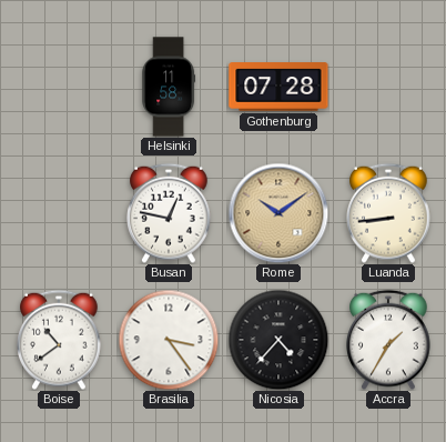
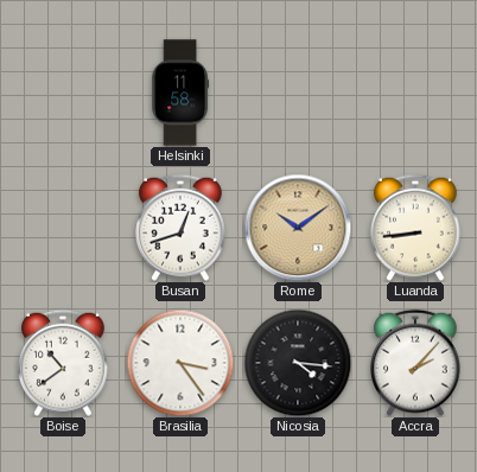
Gothenburg: 07:28 -> none (278, 87)
Busan: 12:47 -> 12:42 (182, 228)
Nicosia: 4:37 -> 4:16 (298, 363)
Accra: 1:35 -> 2:07 (416, 363)
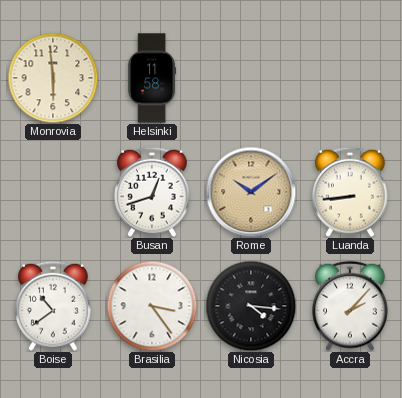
Monrovia: none -> 5:59 (53, 78)
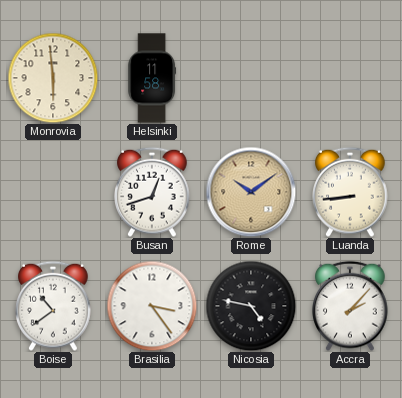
Nicosia: 4:16 -> 4:47 (251, 306)
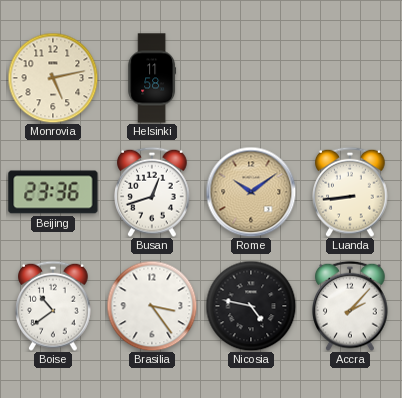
Monrovia: 5:59 -> 5:13 (53, 78)
Beijing: none -> 23:36 (53, 192)
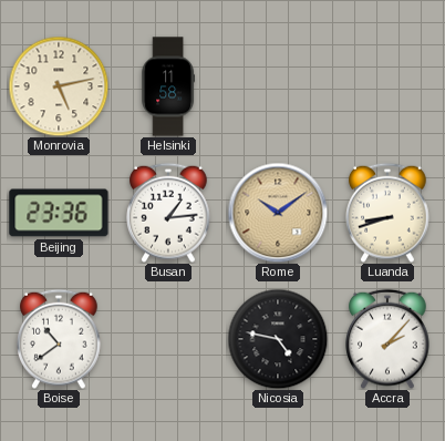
Busan: 12:42 -> 1:14 (169, 213)
Luanda: 8:44 -> 8:42 (389, 213)
Brasilia: 3:24 -> none (152, 306)
